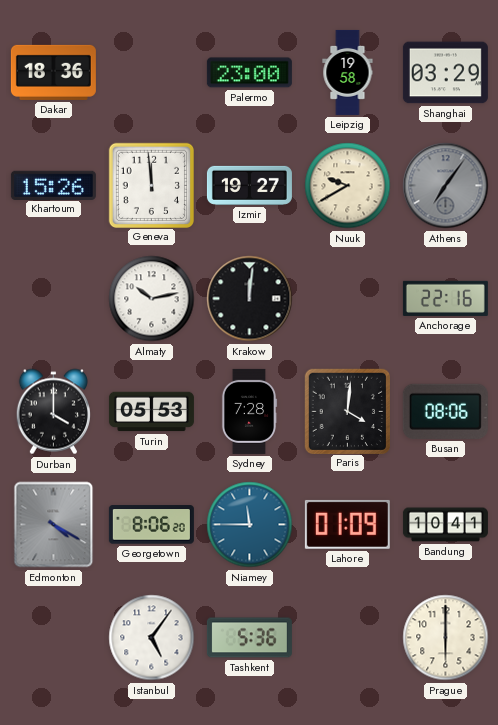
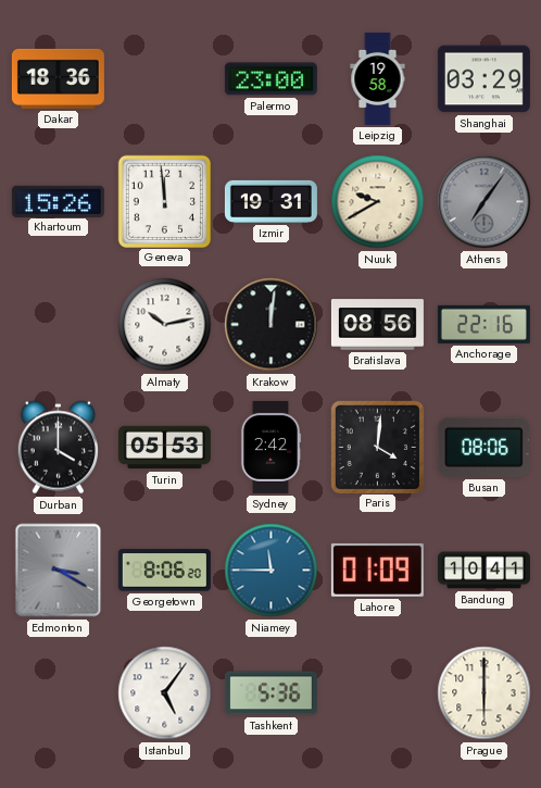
Izmir: 19:27 -> 19:31 (270, 201)
Bratislava: none -> 08:56 (377, 325)
Sydney: 7:28 -> 2:42 (270, 447)
Edmonton: 4:20 -> 3:20 (59, 571)
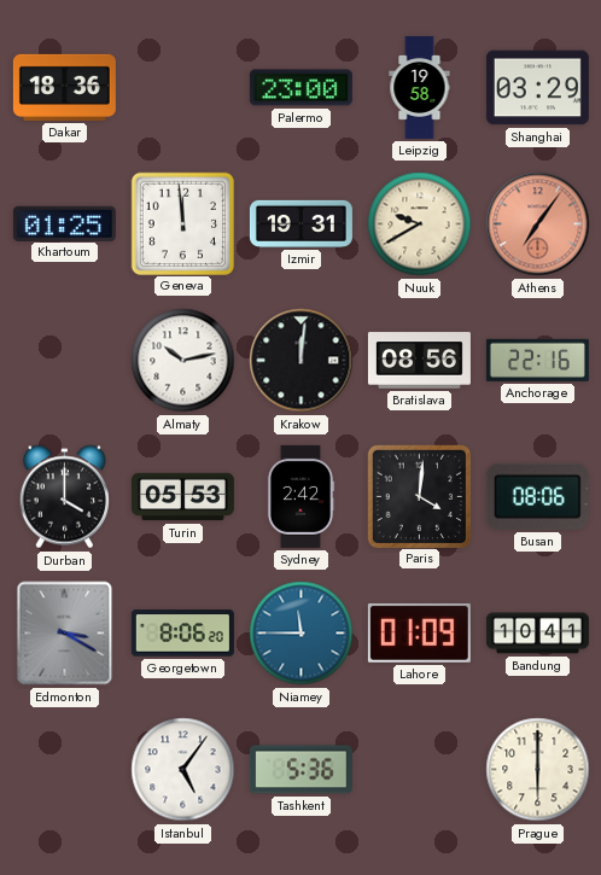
Khartoum: 15:26 -> 01:25 (64, 223)
Athens dial: grey -> salmon (538, 224)
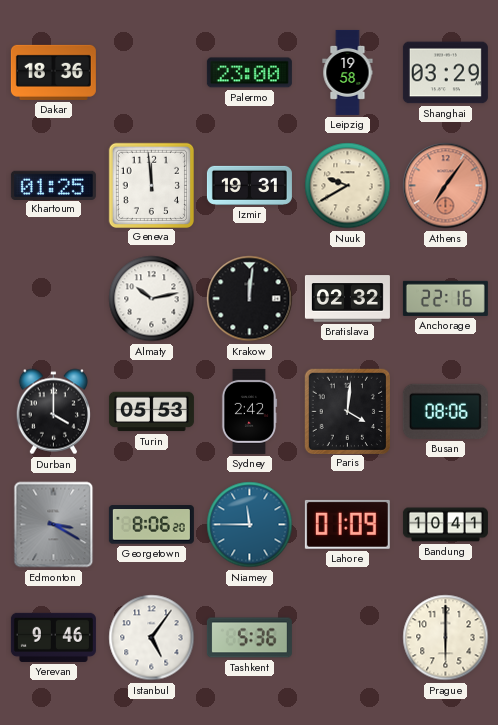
Bratislava: 08:56 -> 02:32 (347, 299)
Yerevan: none -> 9:46 (53, 637)
